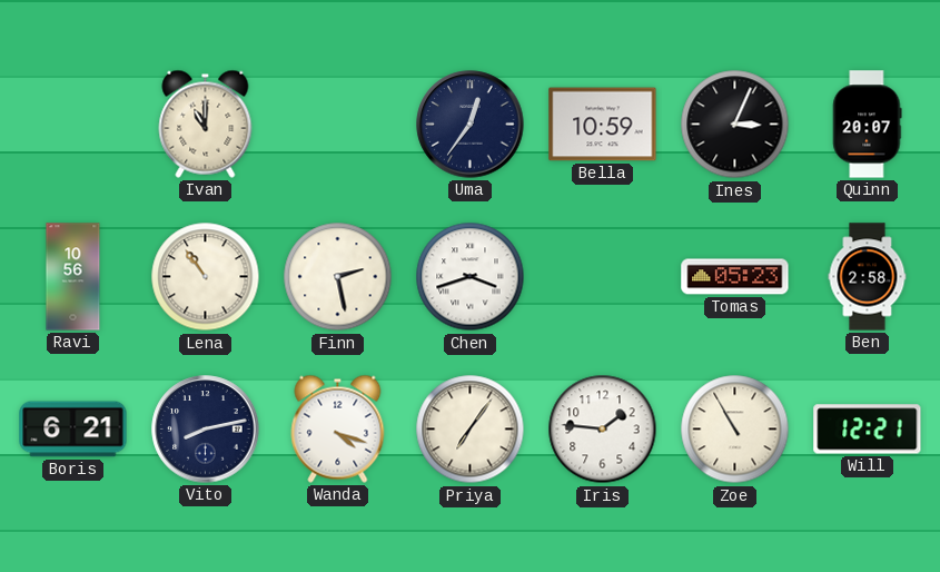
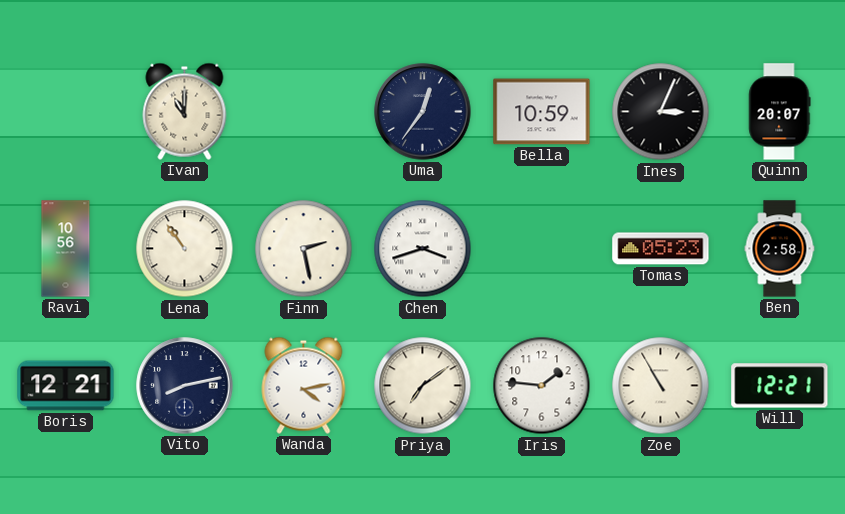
Boris: 6:21 -> 12:21 (66, 386)
Wanda: 4:18 -> 4:13 (304, 385)
Priya: 7:06 -> 7:09 (423, 386)
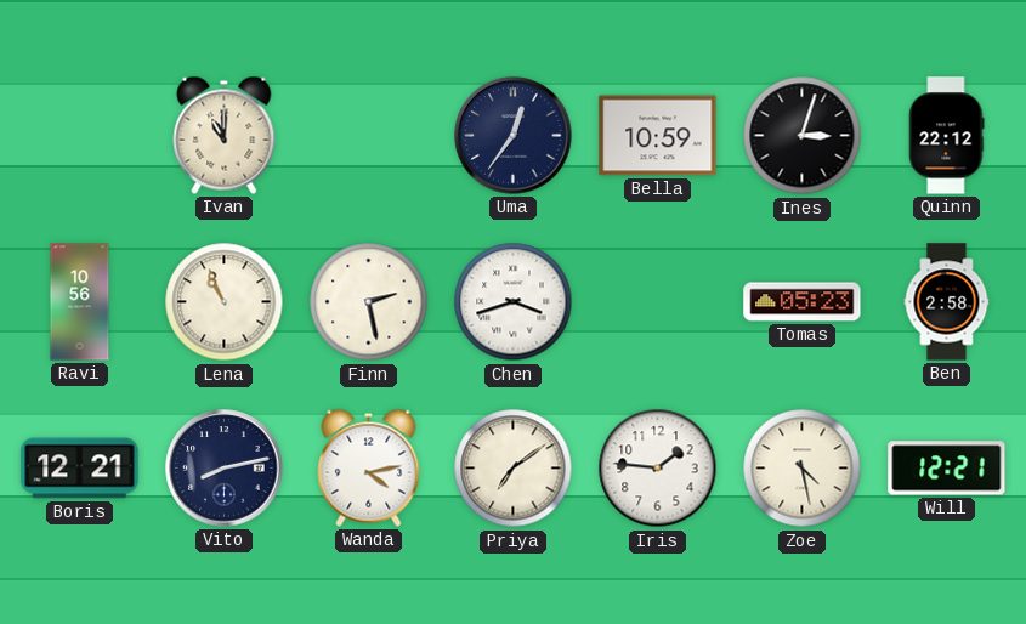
Ines: 3:04 -> 3:03 (803, 136)
Quinn: 20:07 -> 22:12 (947, 136)
Lena: 10:54 -> 10:56 (225, 302)
Zoe: 10:55 -> 4:28 (803, 469)
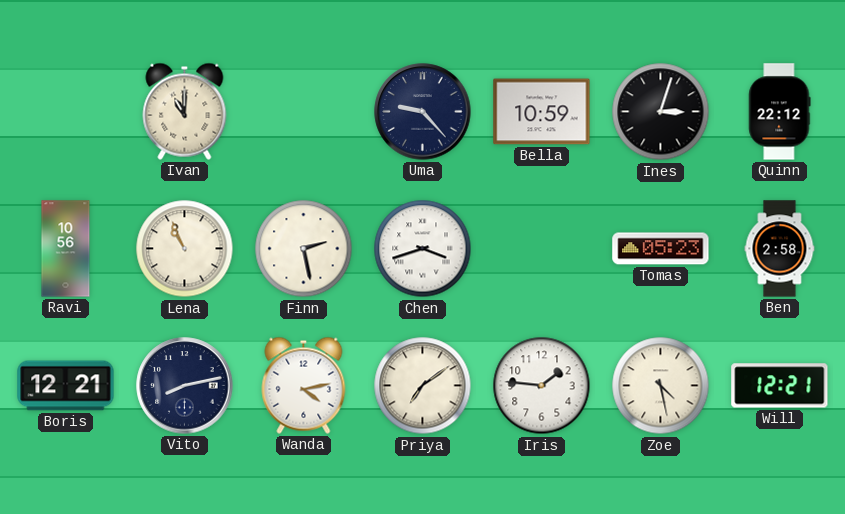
Uma: 12:36 -> 9:23 (423, 112)
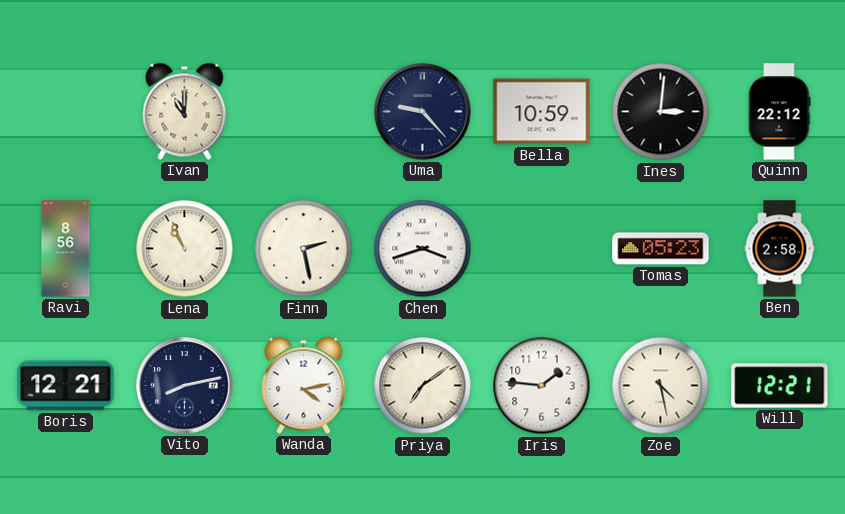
Ines: 3:03 -> 3:01 (661, 112)
Ravi: 10:56 -> 8:56 (66, 249)
